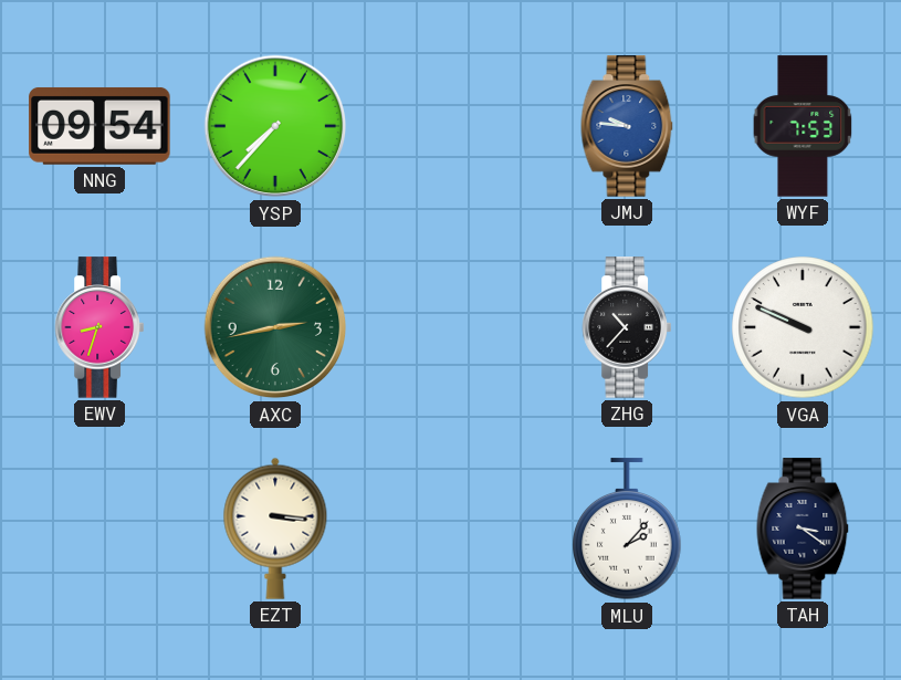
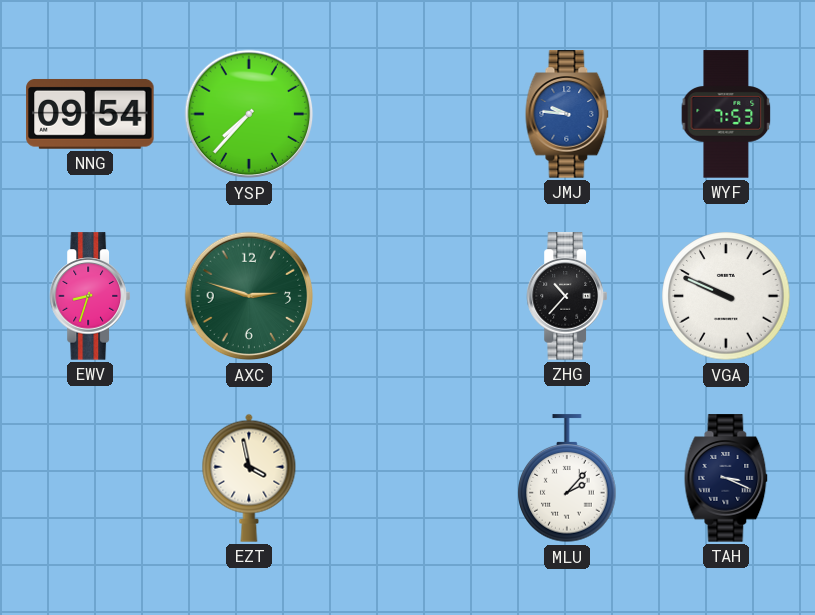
AXC: 2:43 -> 2:48 (249, 296)
EZT: 3:16 -> 3:58 (249, 478)
TAH: 3:21 -> 3:19 (726, 478)
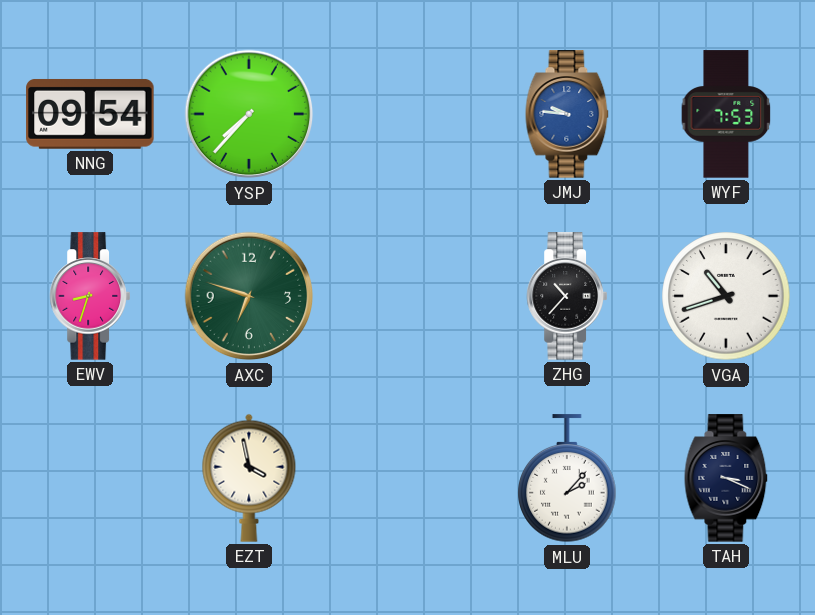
AXC: 2:48 -> 6:48 (249, 296)
VGA: 9:49 -> 10:42 (726, 296)
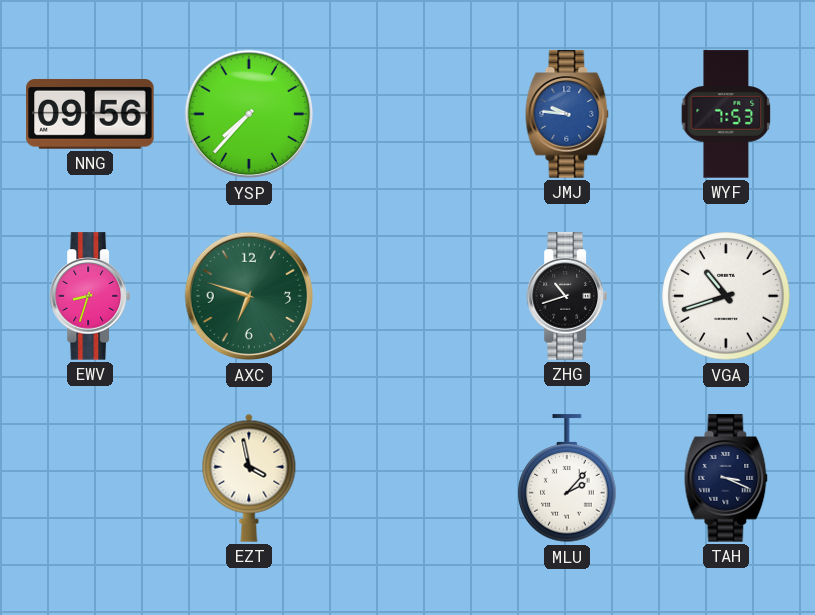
NNG: 09:54 -> 09:56 (90, 114)
ZHG: 10:37 -> 10:42 (566, 296)
